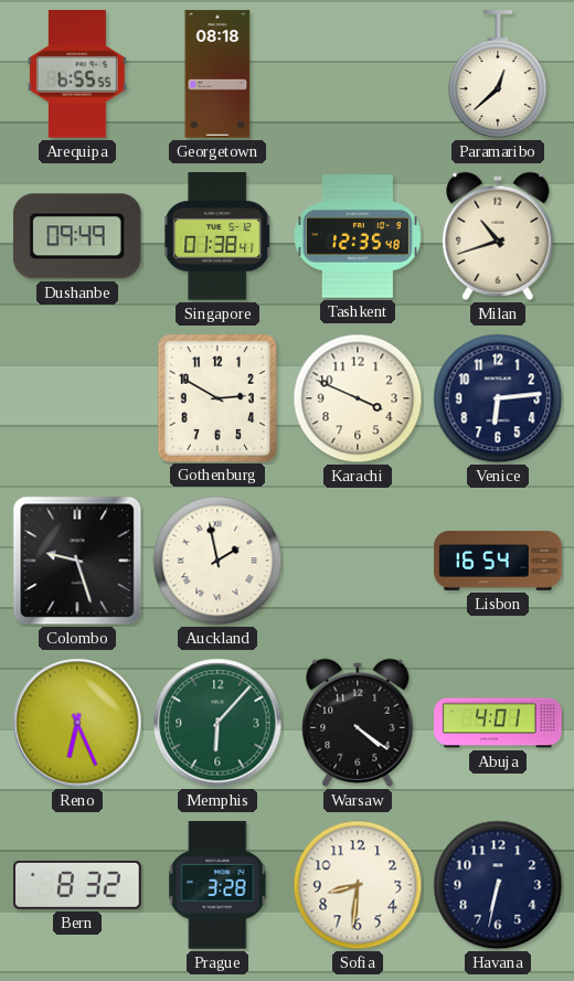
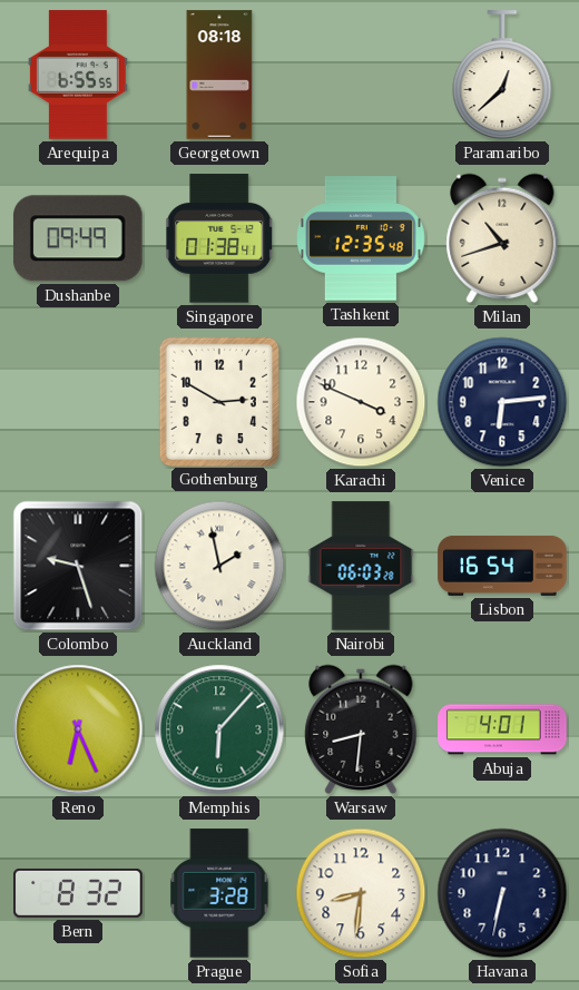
Nairobi: none -> 06:03 (361, 566)
Warsaw: 4:21 -> 8:31 (361, 729)
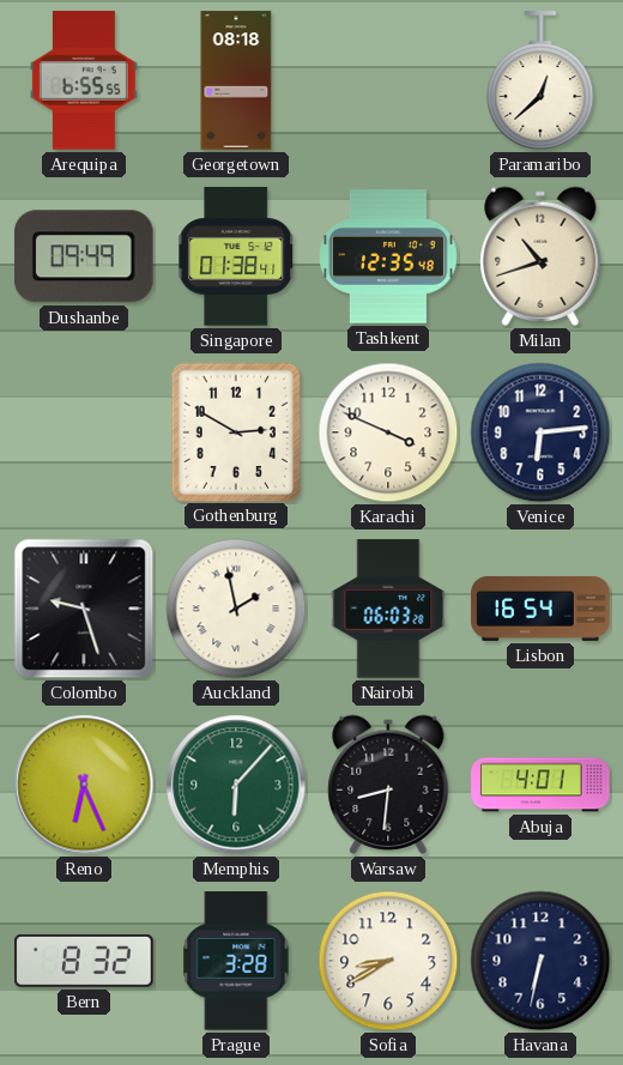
Sofia: 8:31 -> 8:40 (388, 961)
